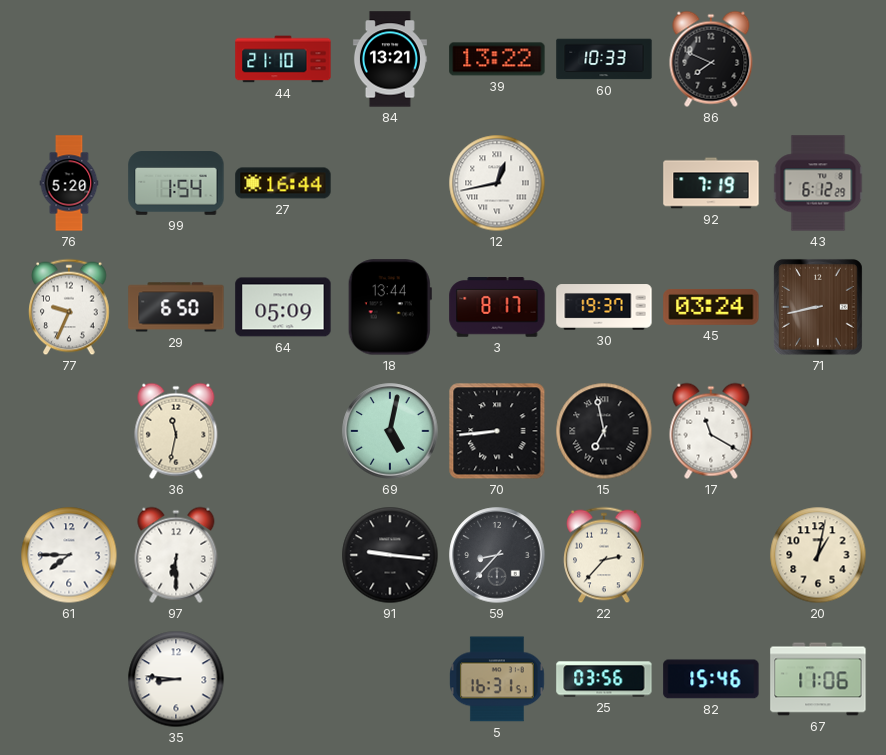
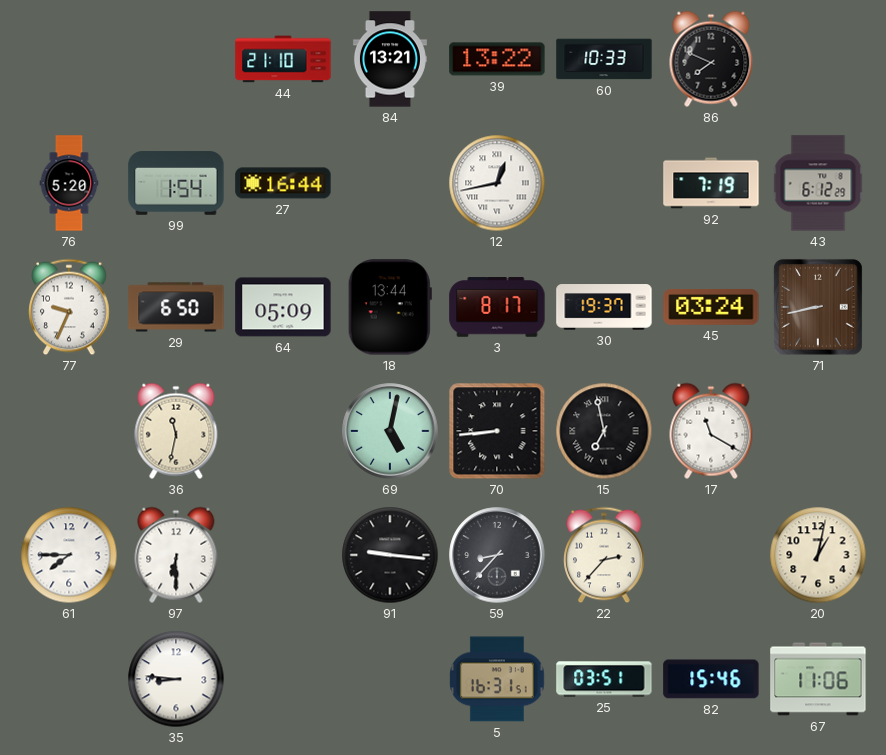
25: 03:56 -> 03:51 (604, 679)
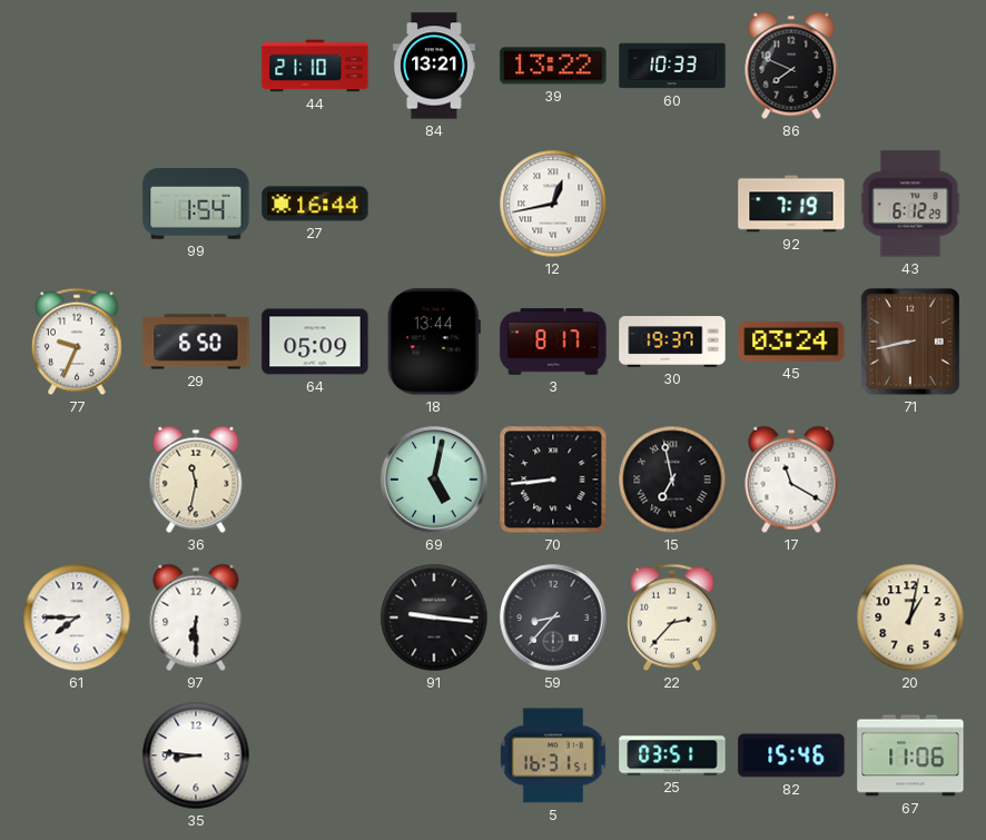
76: 5:20 -> none (69, 183)
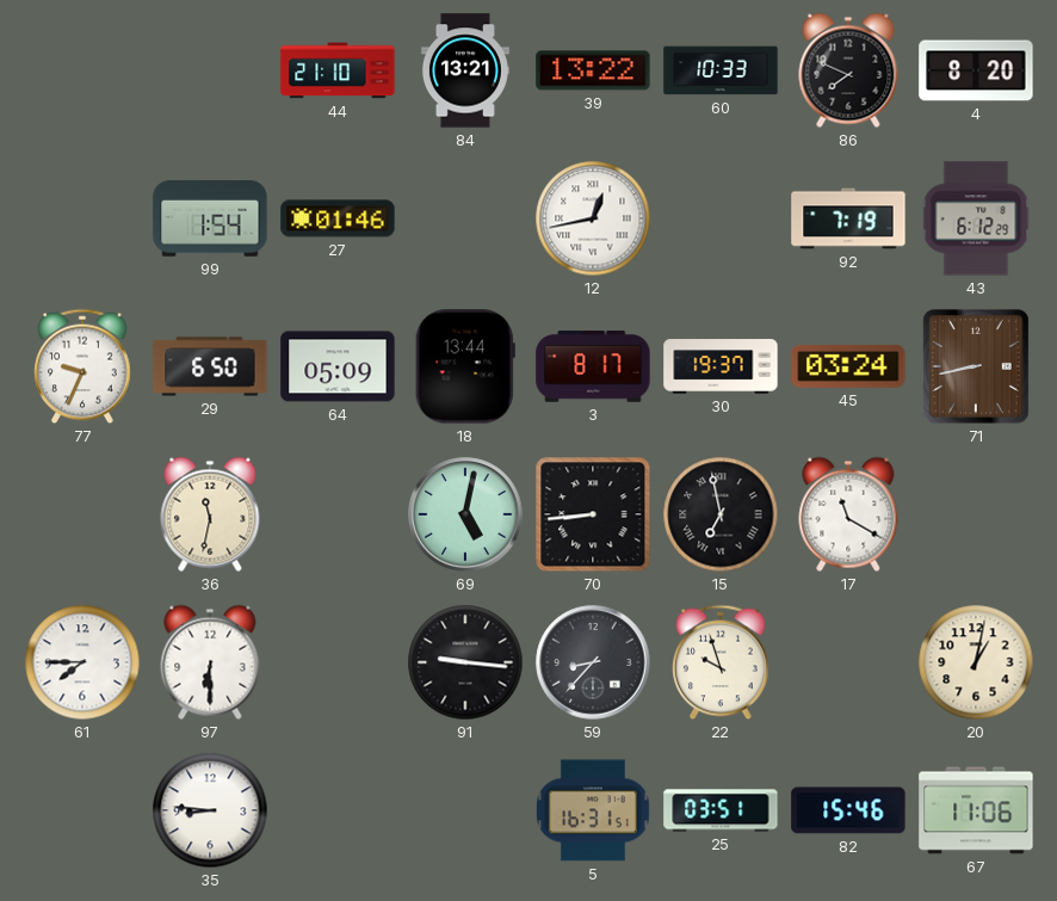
4: none -> 8:20 (976, 70)
27: 16:44 -> 01:46 (338, 218)
22: 2:37 -> 9:57 (721, 662)
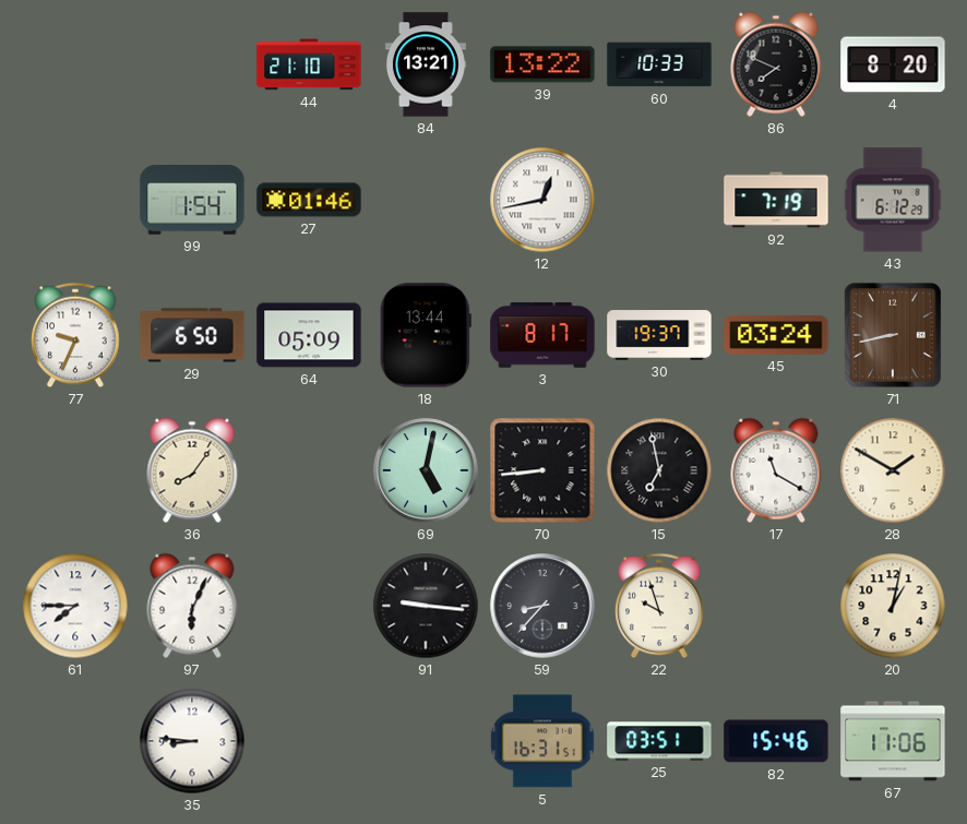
36: 11:32 -> 8:06 (192, 470)
28: none -> 1:50 (893, 470)
97: 6:30 -> 6:04 (192, 606)
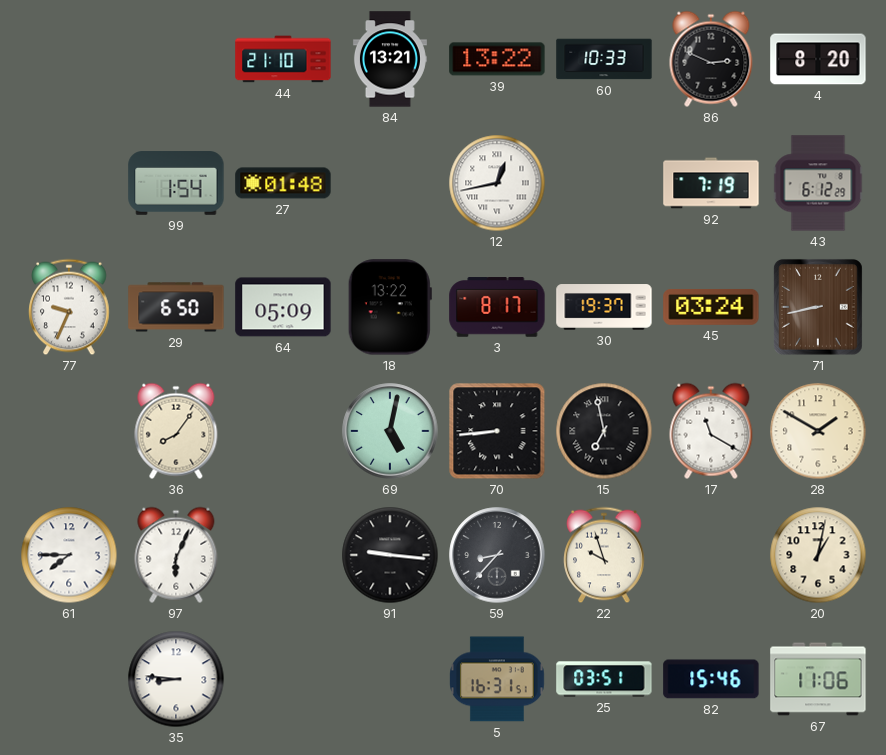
86: 7:49 -> 2:49 (711, 59)
27: 01:46 -> 01:48 (283, 183)
18: 13:44 -> 13:22 (390, 307)
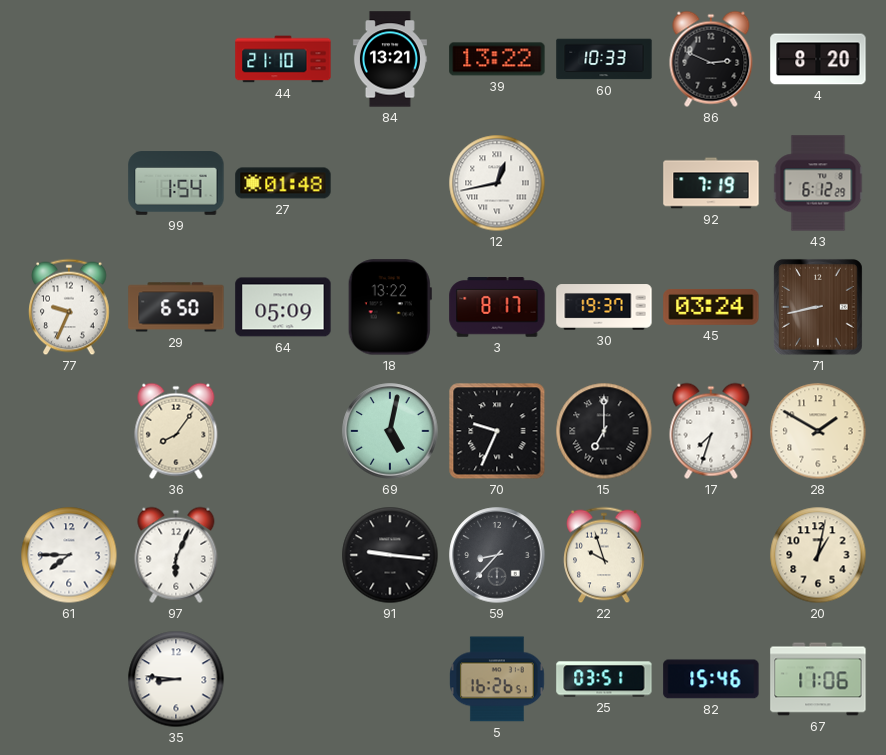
70: 8:44 -> 9:34 (497, 431)
15: 6:58 -> 7:00 (604, 431)
17: 11:20 -> 7:33 (711, 431)
5: 16:31 -> 16:26 (498, 679)
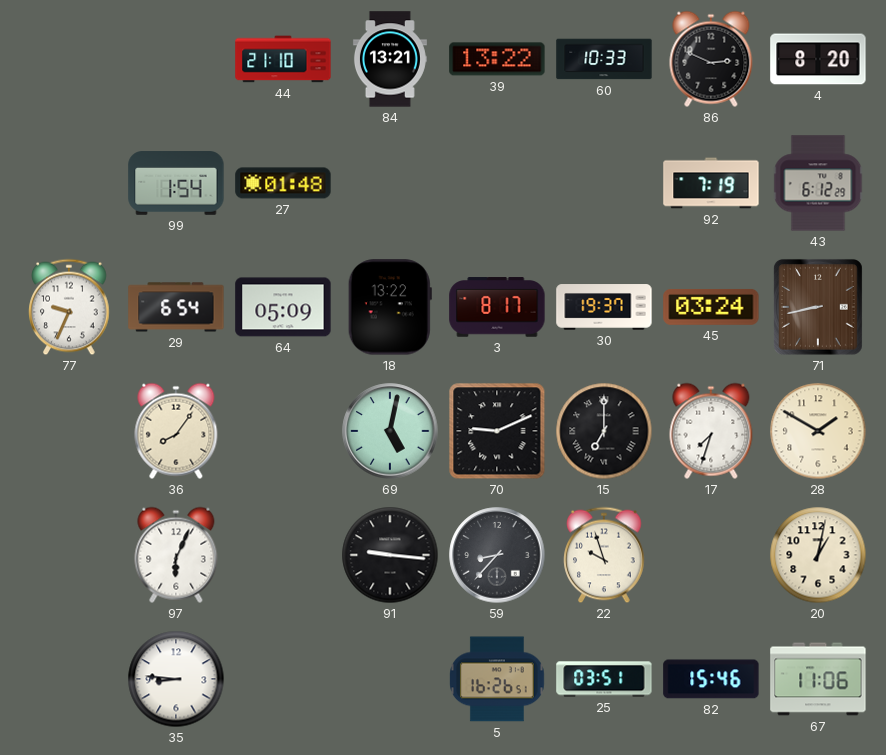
12: 12:43 -> none (497, 183)
29: 6:50 -> 6:54 (176, 307)
70: 9:34 -> 9:11 (497, 431)
61: 7:45 -> none (69, 555)
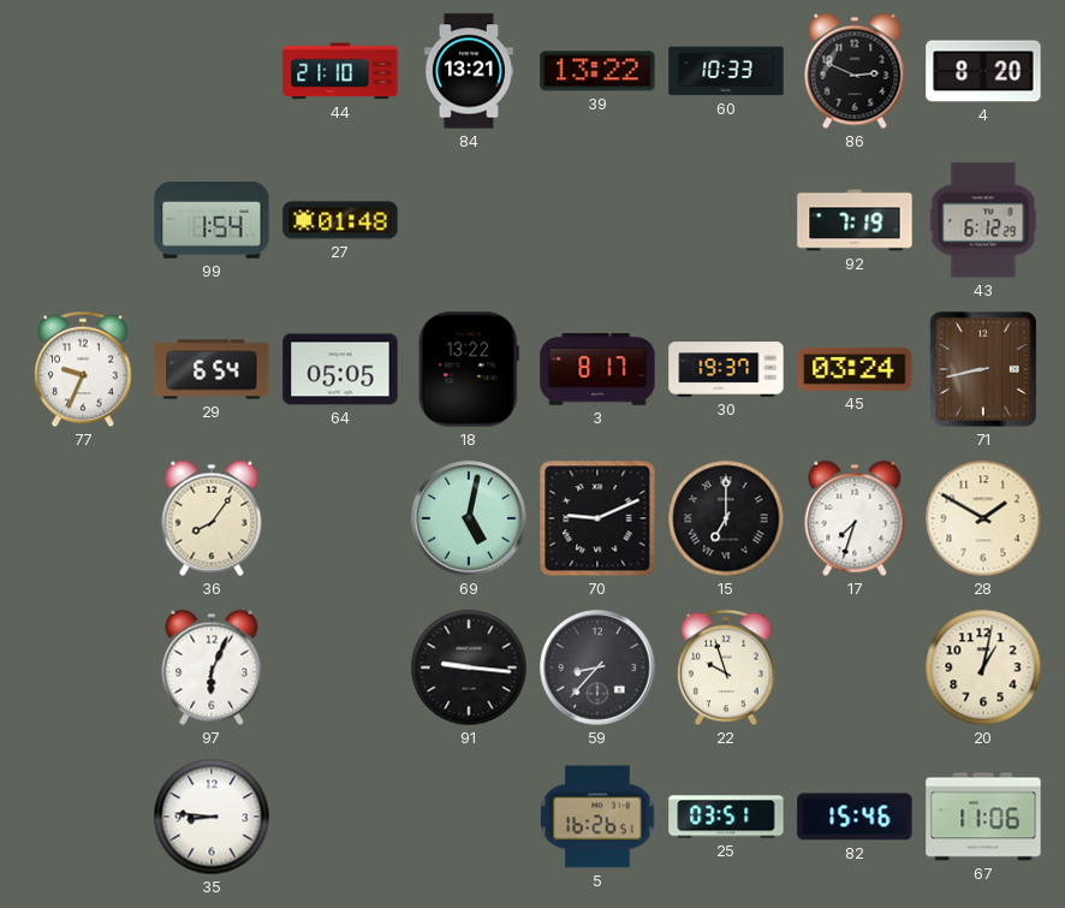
64: 05:09 -> 05:05 (340, 369)
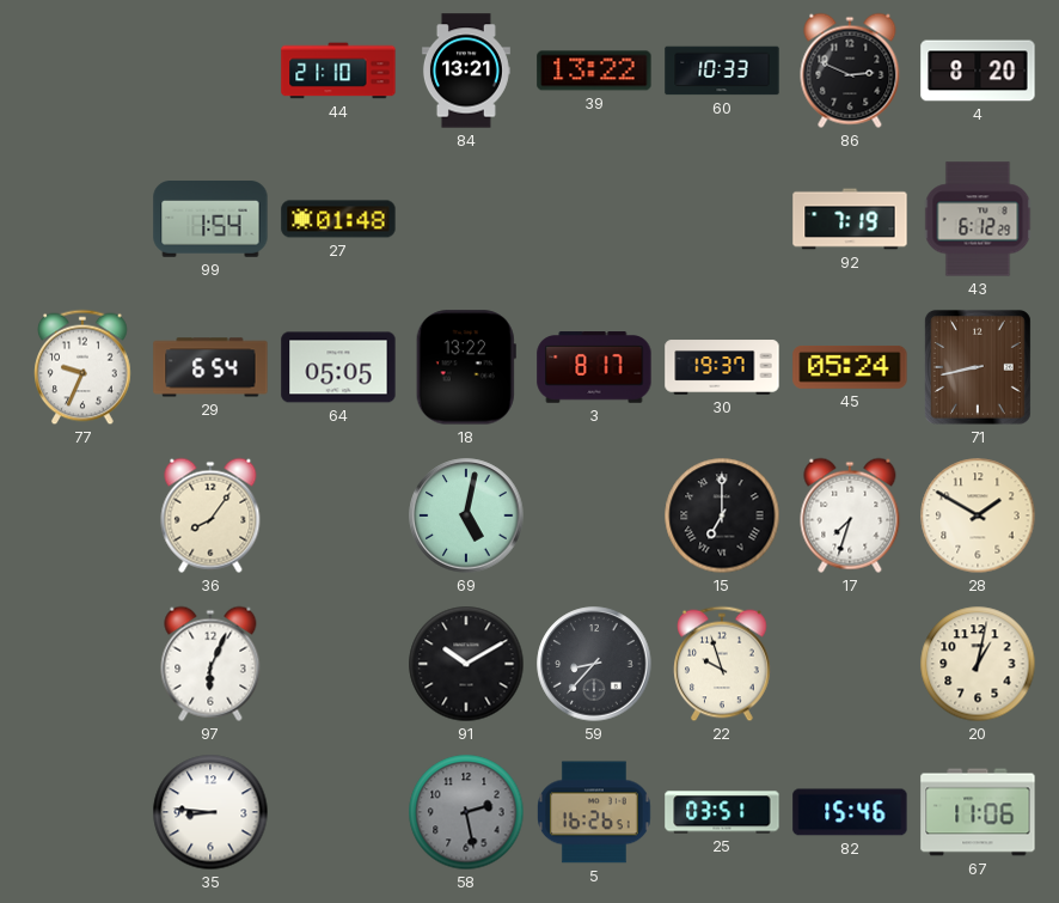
45: 03:24 -> 05:24 (850, 367)
70: 9:11 -> none (597, 518)
91: 9:16 -> 10:10 (466, 664)
58: none -> 2:28 (466, 812)
